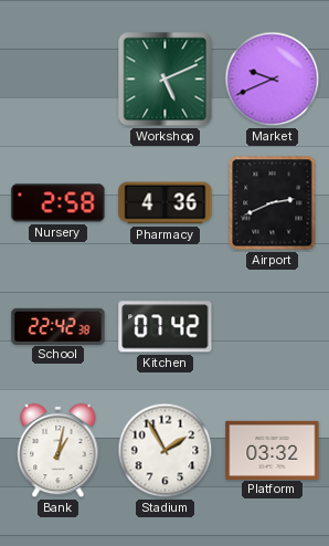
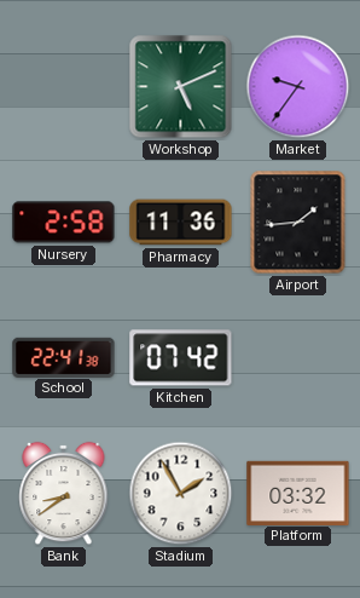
Market: 9:41 -> 9:36 (298, 87)
Pharmacy: 4:36 -> 11:36 (181, 223)
Airport: 2:41 -> 1:44 (298, 223)
School: 22:42 -> 22:41 (64, 357)
Bank: 1:02 -> 8:39 (64, 494)
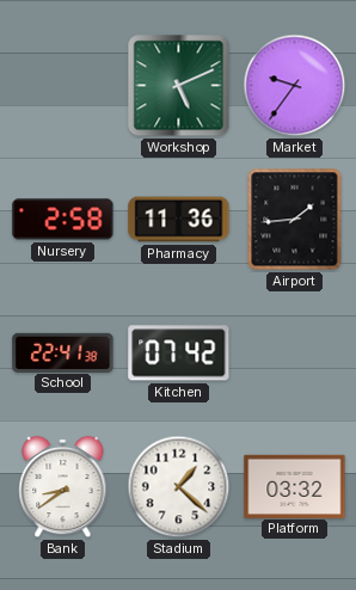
Stadium: 1:55 -> 1:22 (179, 487)
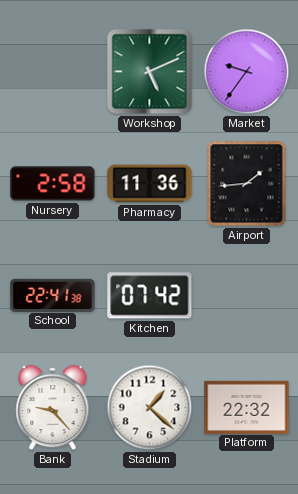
Bank: 8:39 -> 9:23 (53, 408)
Platform: 03:32 -> 22:32 (247, 407)
